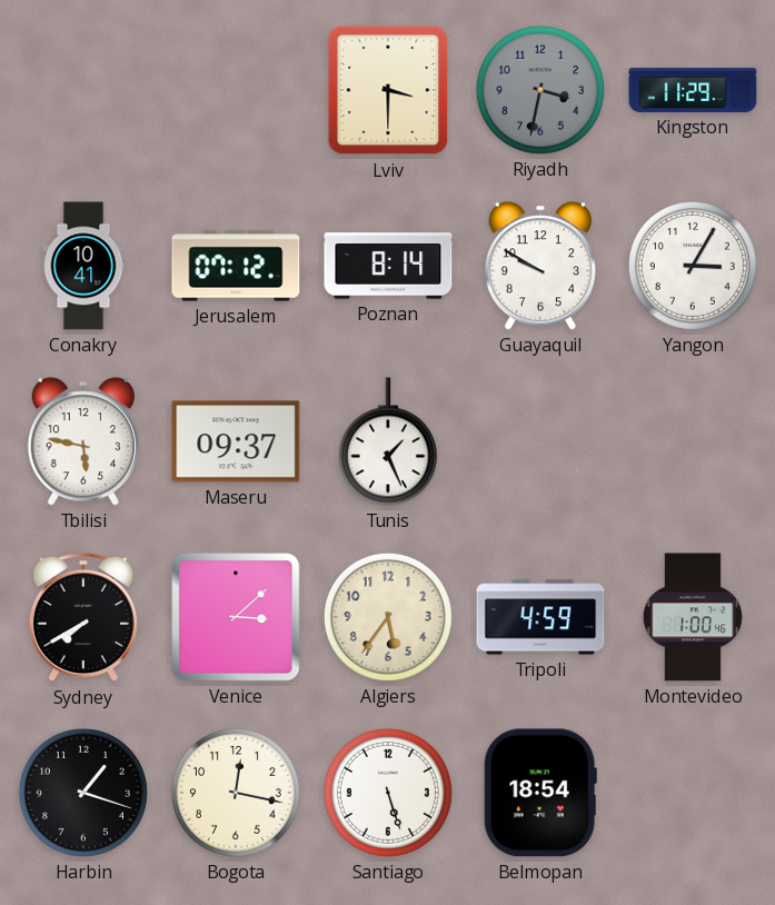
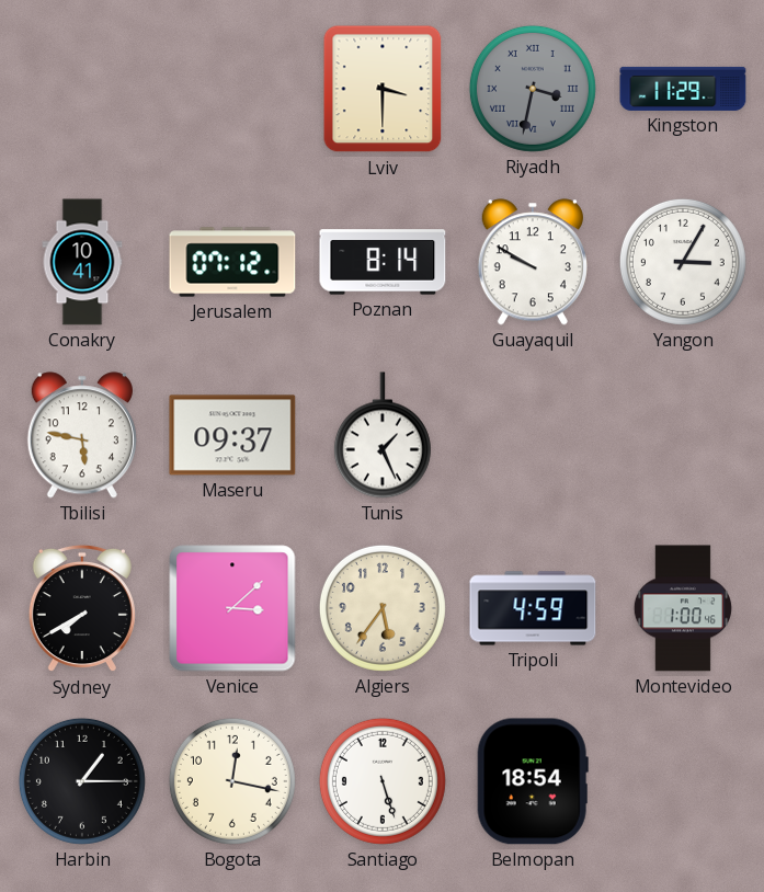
Riyadh numerals: Arabic -> Roman (533, 89)
Harbin: 1:18 -> 1:15 (82, 781)
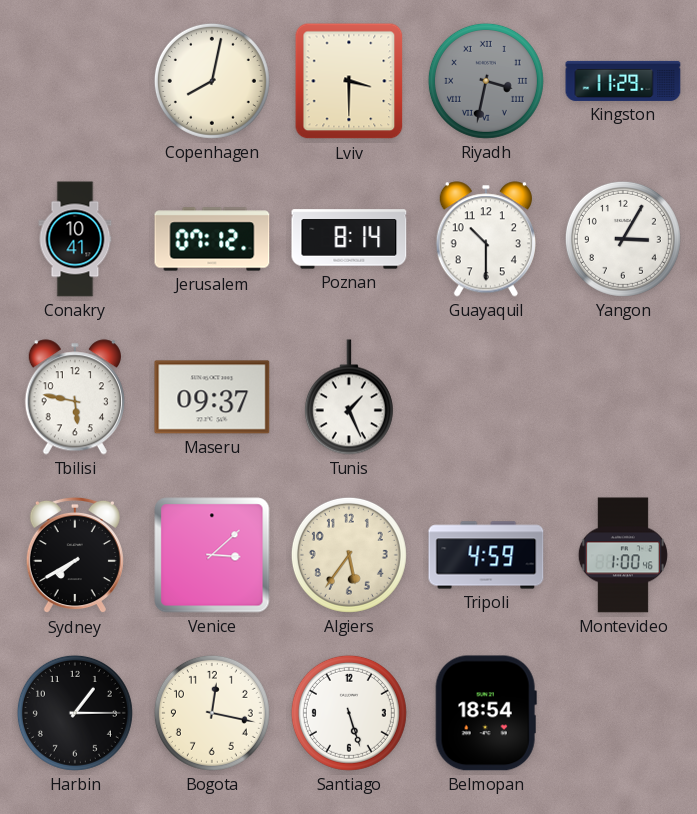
Copenhagen: none -> 8:02 (212, 81)
Guayaquil: 9:50 -> 10:30 (486, 239)
